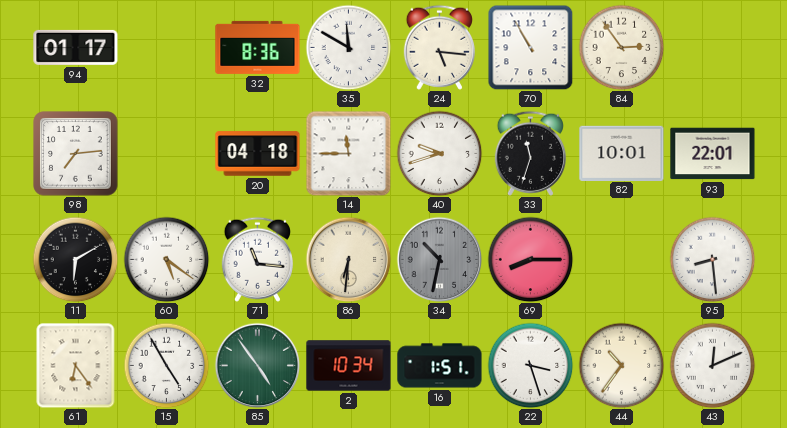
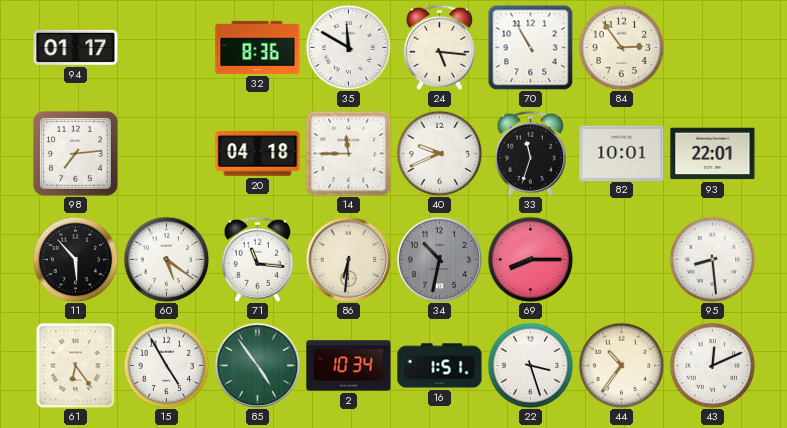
40: 9:42 -> 9:41 (439, 153)
11: 6:10 -> 5:53 (75, 259)
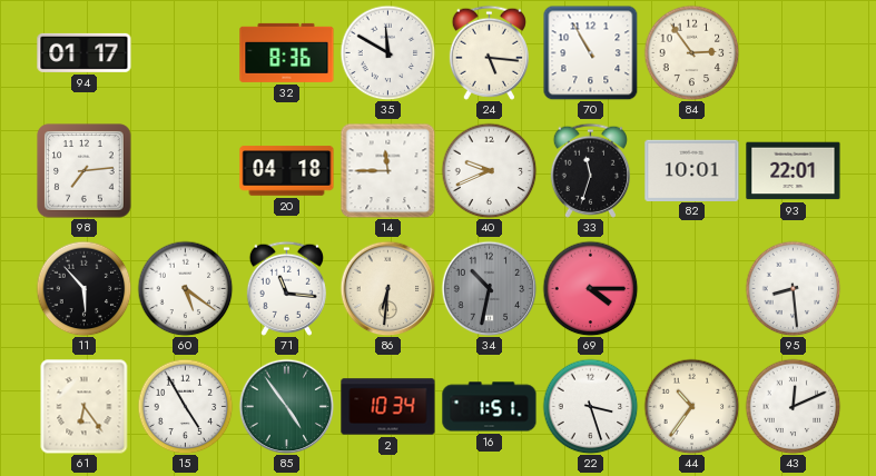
69: 8:15 -> 4:15 (590, 288)
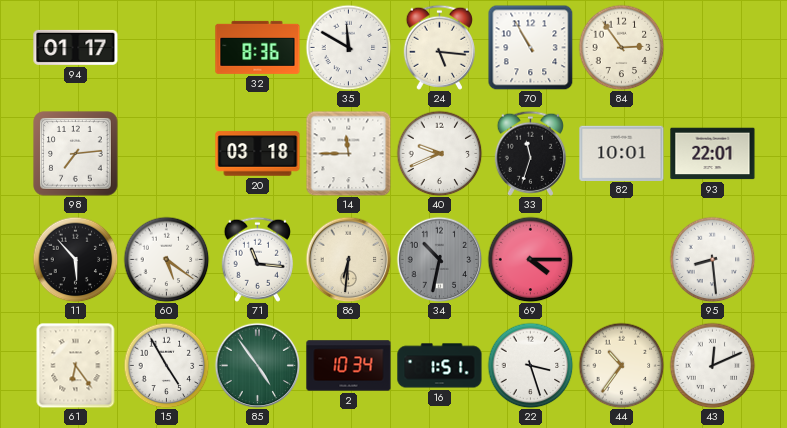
20: 04:18 -> 03:18 (258, 154)
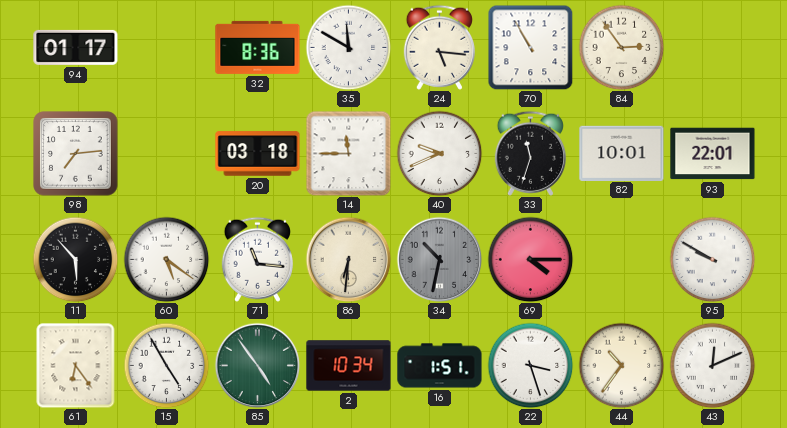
95: 8:29 -> 9:50 (712, 259)
